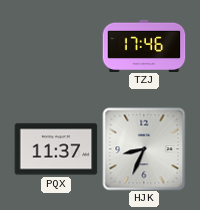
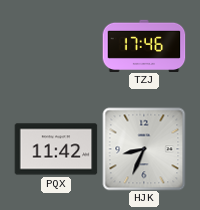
PQX: 11:37 -> 11:42 (56, 149)
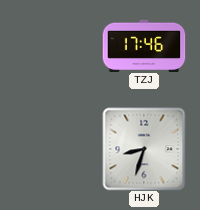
PQX: 11:42 -> none (56, 149)
HJK: 8:34 -> 8:33 (144, 149)
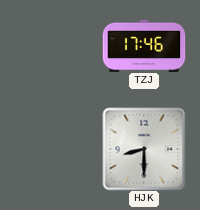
HJK: 8:33 -> 8:30 (144, 149)
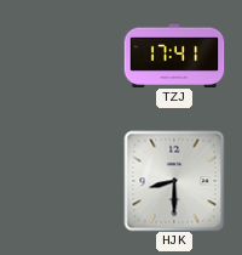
TZJ: 17:46 -> 17:41 (174, 55)
